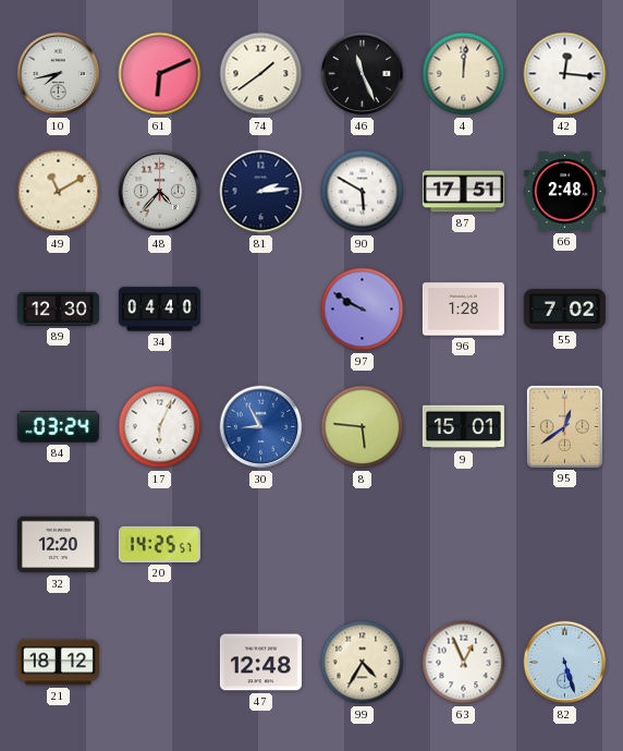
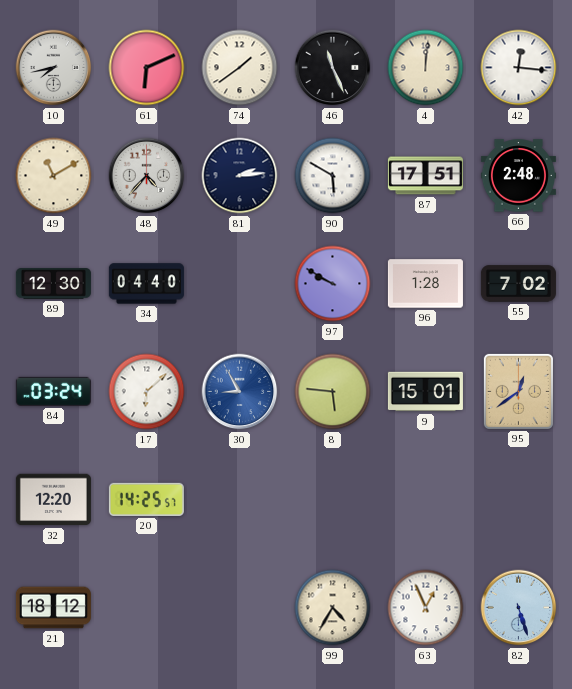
17: 6:04 -> 6:08 (147, 392)
47: 12:48 -> none (260, 663)
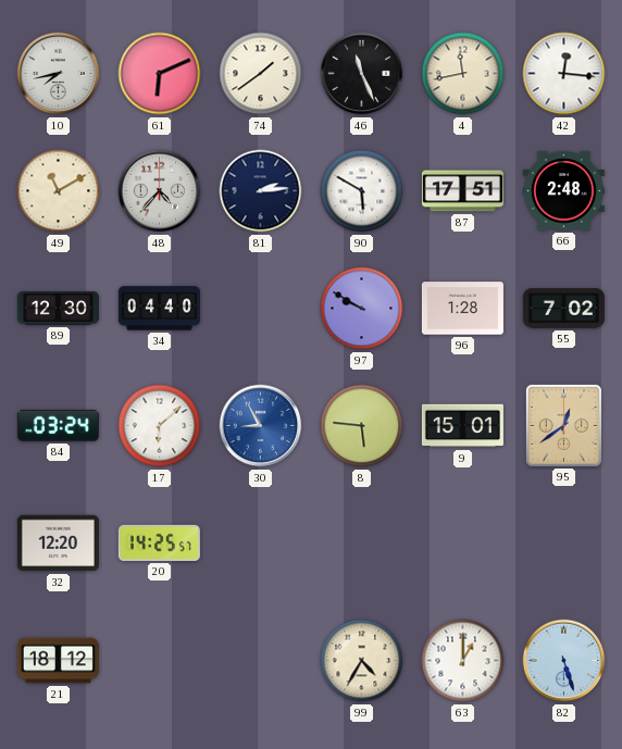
4: 12:01 -> 11:43 (463, 74)
63: 12:56 -> 1:00 (463, 661)
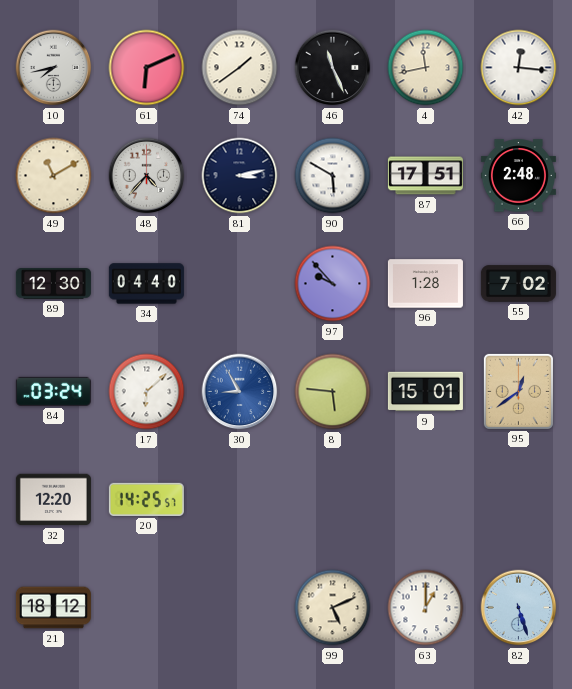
81: 2:14 -> 3:13 (240, 176)
97: 9:50 -> 9:53 (333, 284)
99: 4:35 -> 5:11 (333, 608)
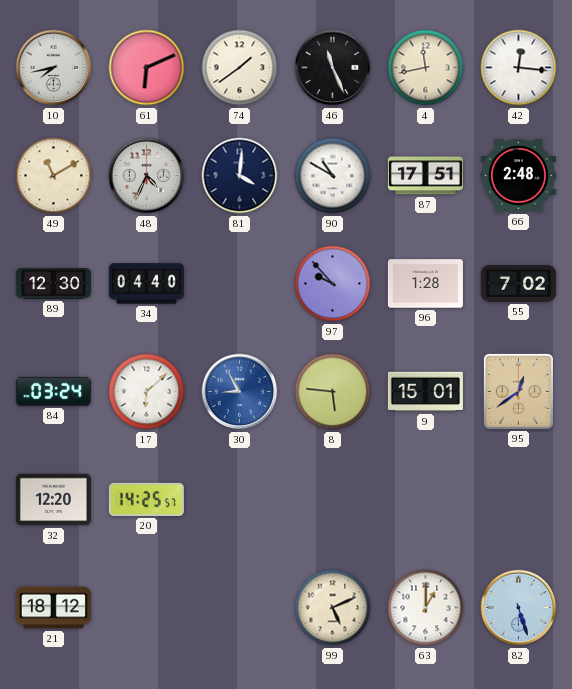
48: 4:37 -> 4:34 (147, 176)
81: 3:13 -> 4:01 (240, 176)
90: 5:50 -> 10:50 (333, 176)
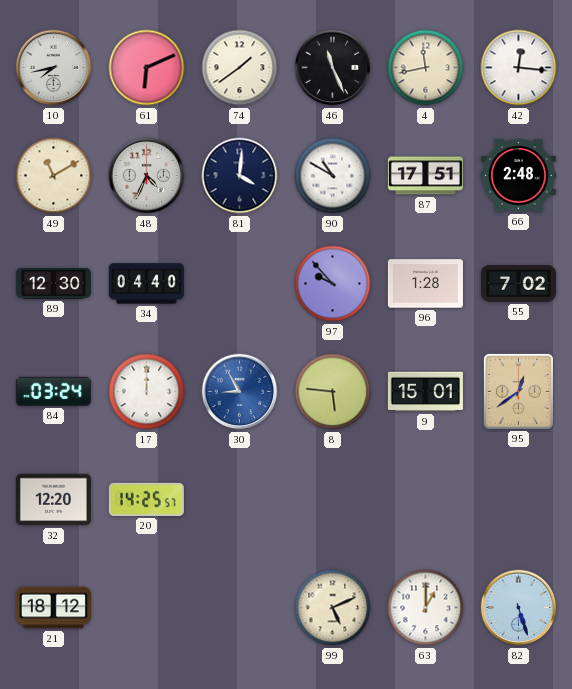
17: 6:08 -> 12:00 (147, 392)
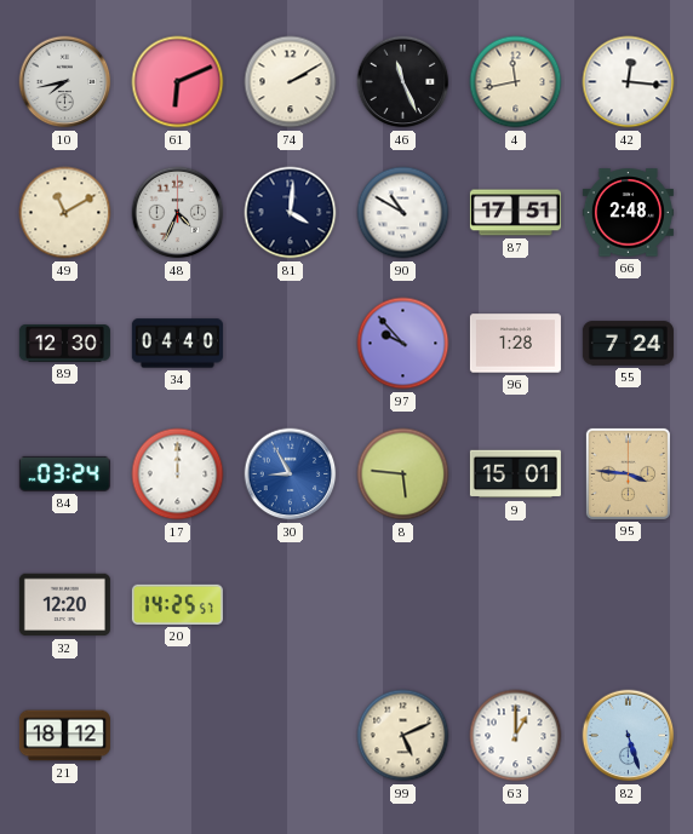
74: 1:39 -> 2:10 (291, 82)
55: 7:02 -> 7:24 (628, 344)
95: 12:39 -> 3:46 (628, 473)
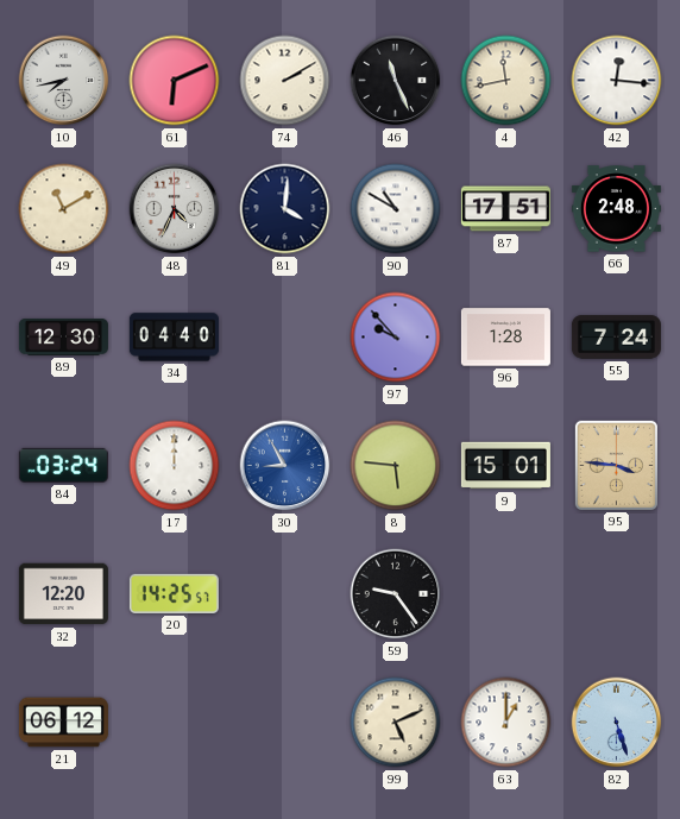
59: none -> 9:24 (396, 594)
21: 18:12 -> 06:12 (63, 723)
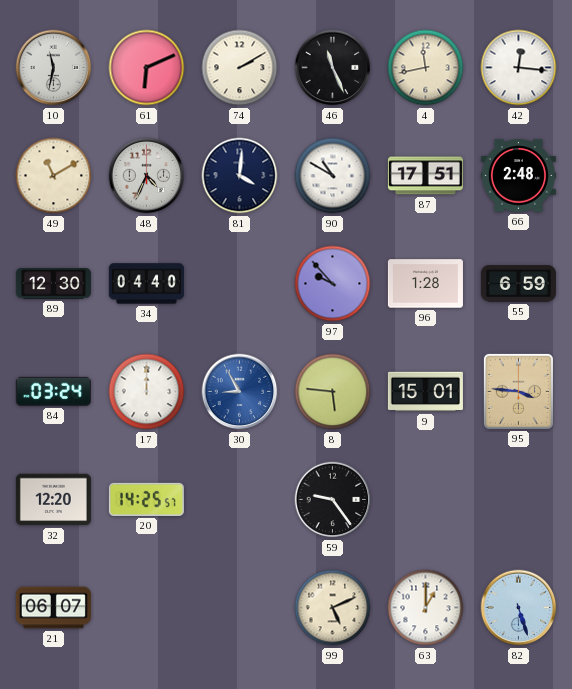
10: 7:43 -> 11:32 (54, 68)
55: 7:24 -> 6:59 (518, 284)
21: 06:12 -> 06:07 (53, 608)
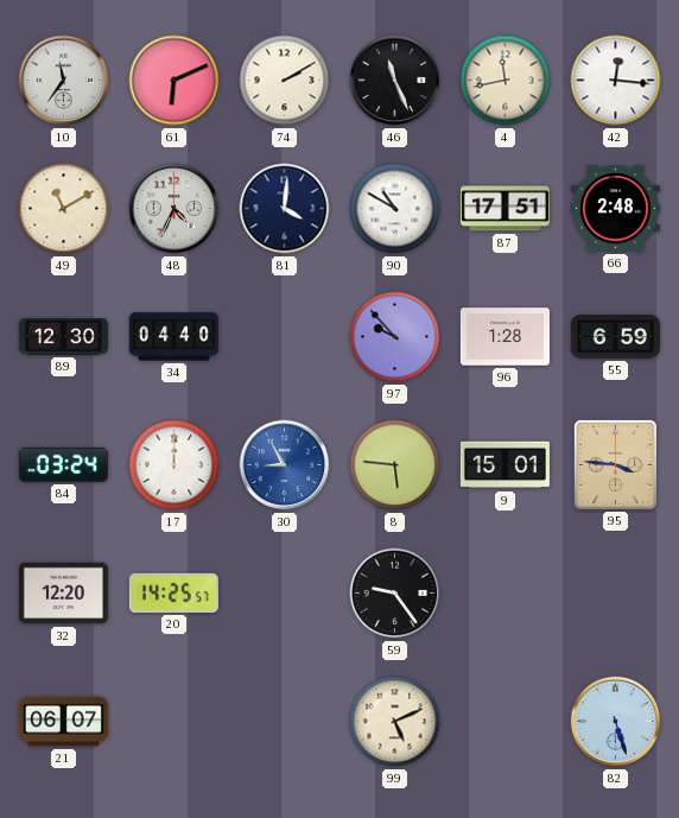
10: 11:32 -> 11:36 (64, 81)
63: 1:00 -> none (426, 608)
